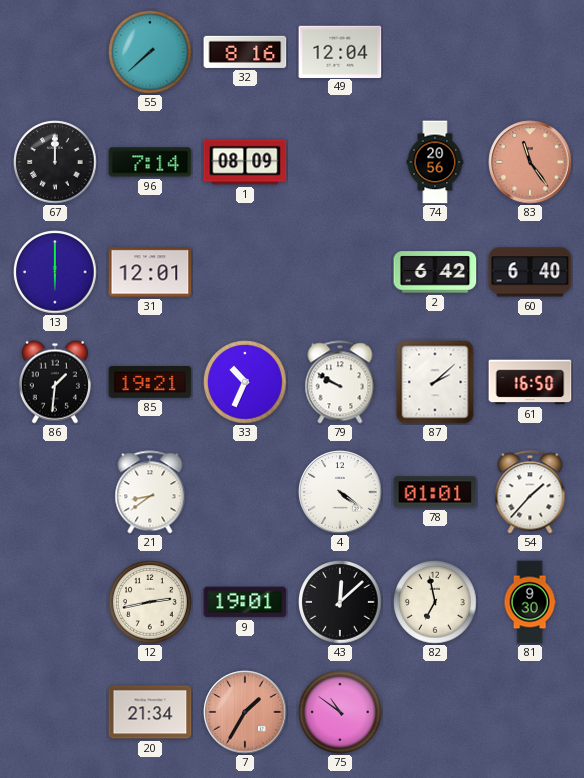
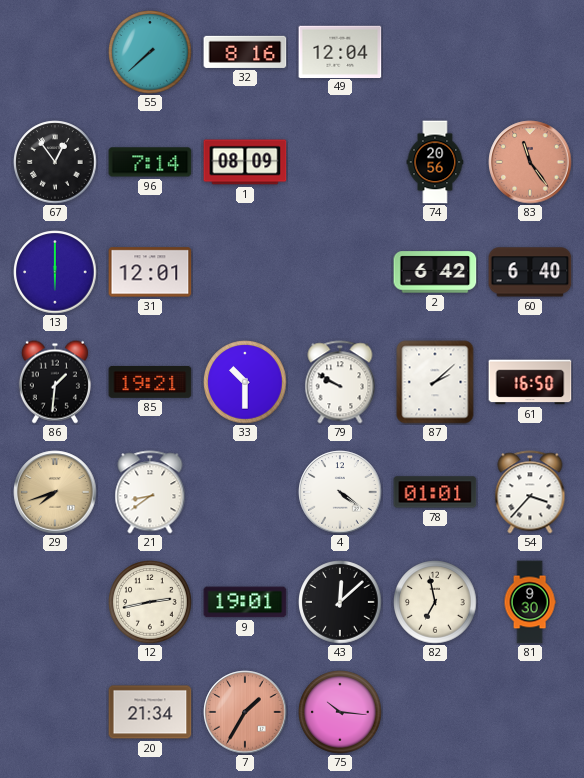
67: 12:00 -> 12:54 (55, 162)
33: 10:34 -> 10:30 (245, 382)
29: none -> 7:42 (55, 492)
54: 1:37 -> 3:37 (530, 492)
75: 10:51 -> 10:16 (340, 712)
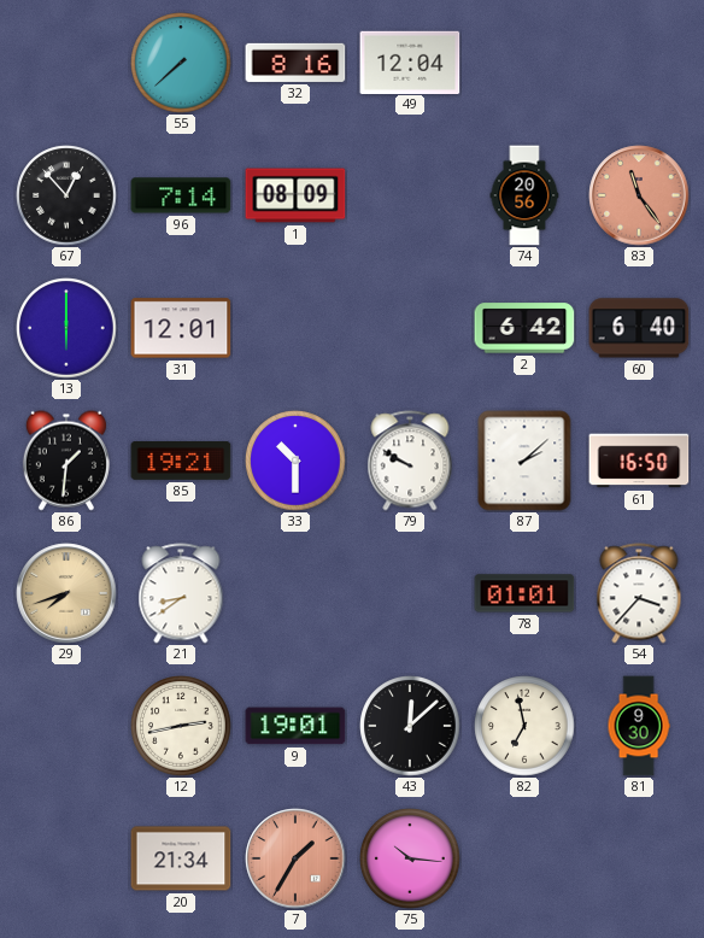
67: 12:54 -> 12:53 (66, 195)
4: 4:21 -> none (340, 492)
